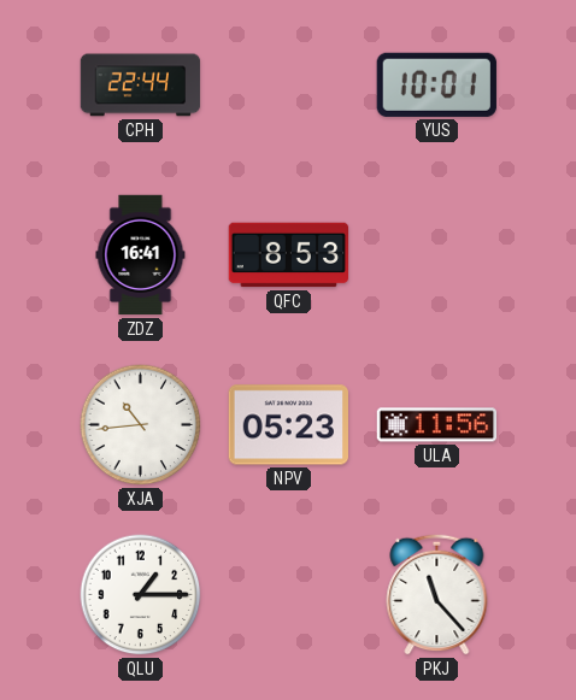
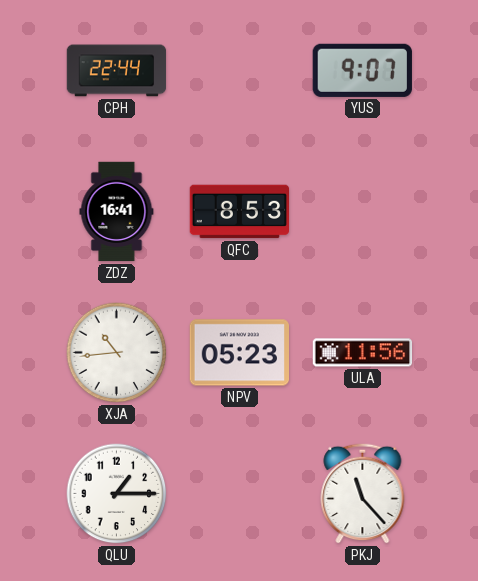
YUS: 10:01 -> 9:07 (362, 70)
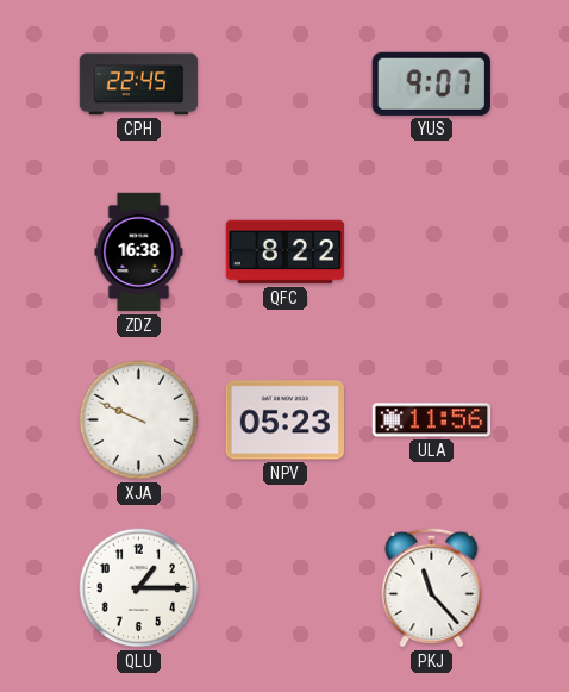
CPH: 22:44 -> 22:45 (139, 85)
ZDZ: 16:41 -> 16:38 (139, 253)
QFC: 8:53 -> 8:22 (286, 253)
XJA: 10:44 -> 9:49 (139, 420)
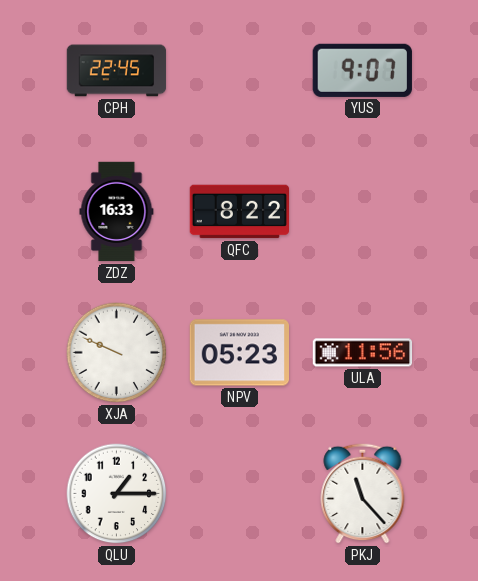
ZDZ: 16:38 -> 16:33 (117, 212)
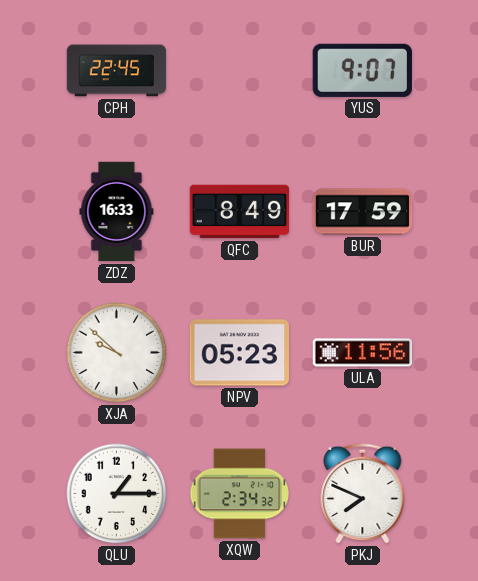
QFC: 8:22 -> 8:49 (240, 212)
BUR: none -> 17:59 (363, 212)
XJA: 9:49 -> 9:52 (117, 353)
XQW: none -> 2:34 (240, 494)
PKJ: 11:23 -> 7:49 (363, 493)
